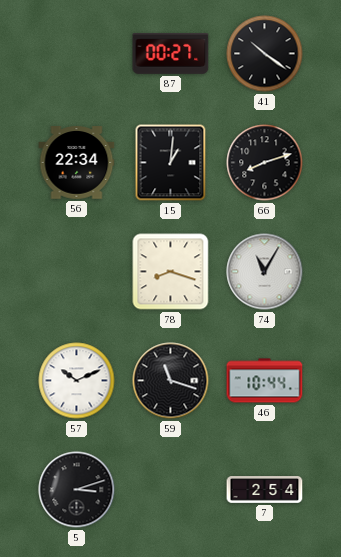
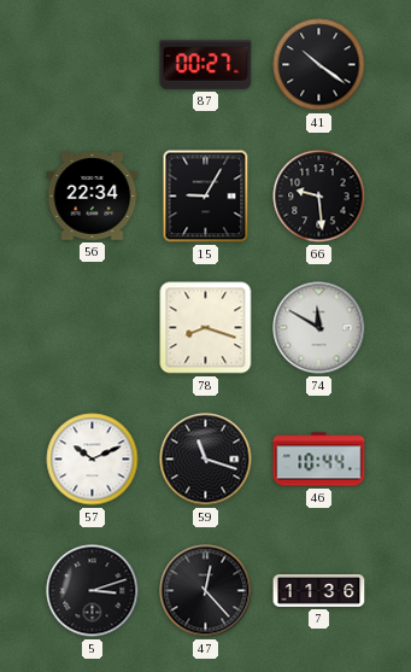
15: 1:01 -> 9:05 (206, 197)
66: 8:12 -> 9:29 (319, 197)
74: 11:05 -> 11:50 (319, 328)
47: none -> 12:23 (206, 591)
7: 2:54 -> 11:36 (319, 591)
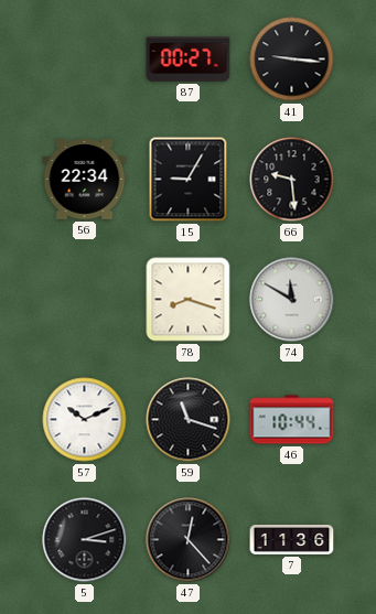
41: 10:21 -> 9:16 (292, 60)
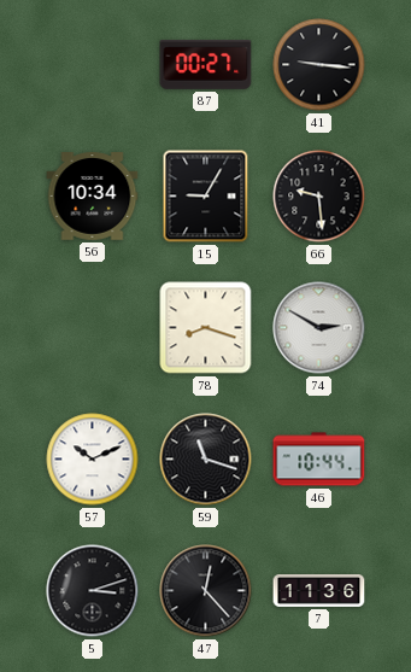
56: 22:34 -> 10:34 (93, 197)
74: 11:50 -> 2:50 (319, 328)
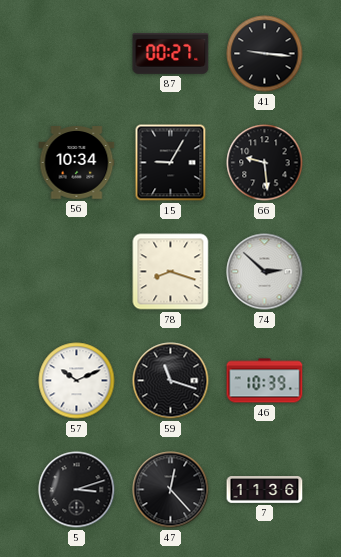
74: 2:50 -> 2:52 (265, 272)
46: 10:44 -> 10:39 (265, 381)
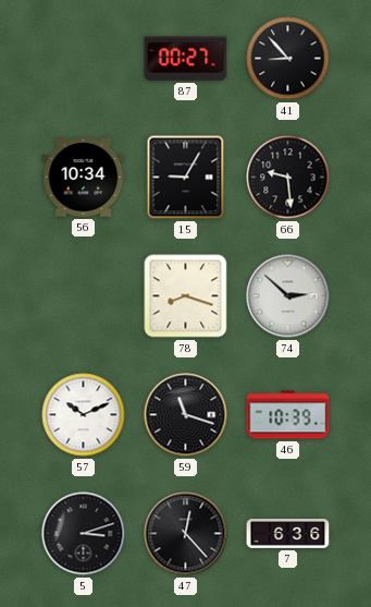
41: 9:16 -> 8:53 (288, 59)
7: 11:36 -> 6:36 (288, 534)
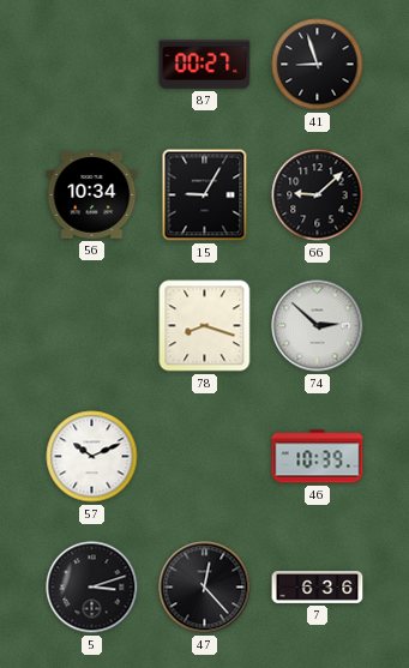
41: 8:53 -> 8:57 (318, 65)
66: 9:29 -> 9:08 (318, 195)
59: 11:18 -> none (186, 415)
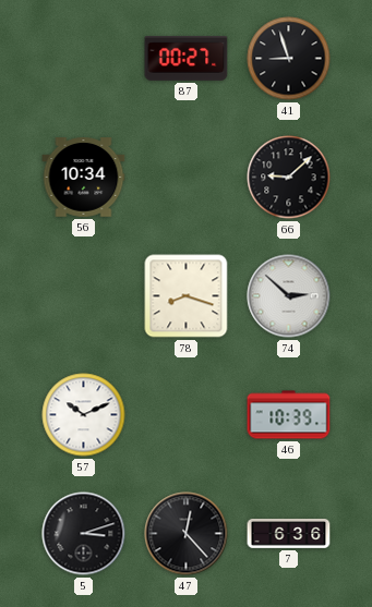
15: 9:05 -> none (205, 195)
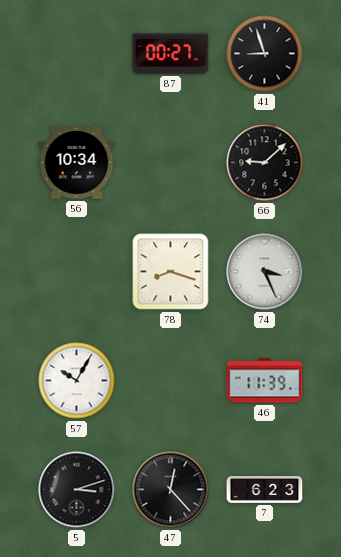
74: 2:52 -> 3:26 (265, 272)
57: 10:11 -> 10:05 (77, 381)
46: 10:39 -> 11:39 (265, 381)
7: 6:36 -> 6:23 (265, 490)
